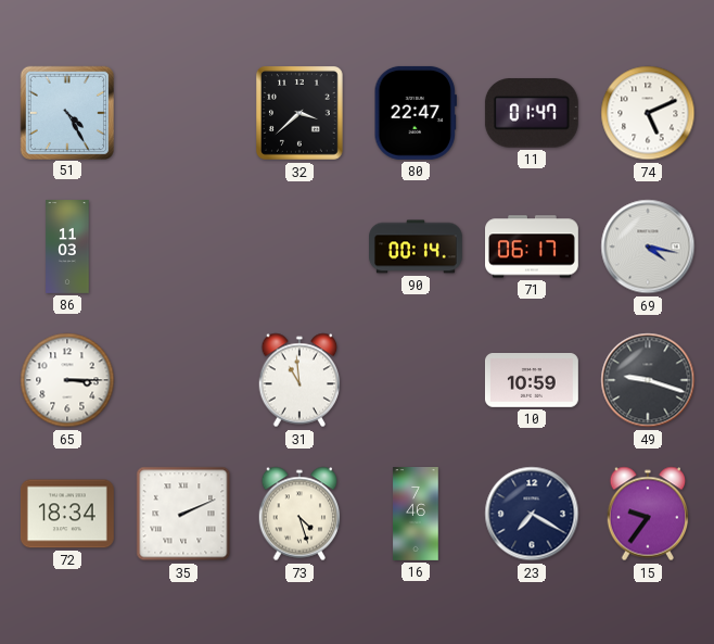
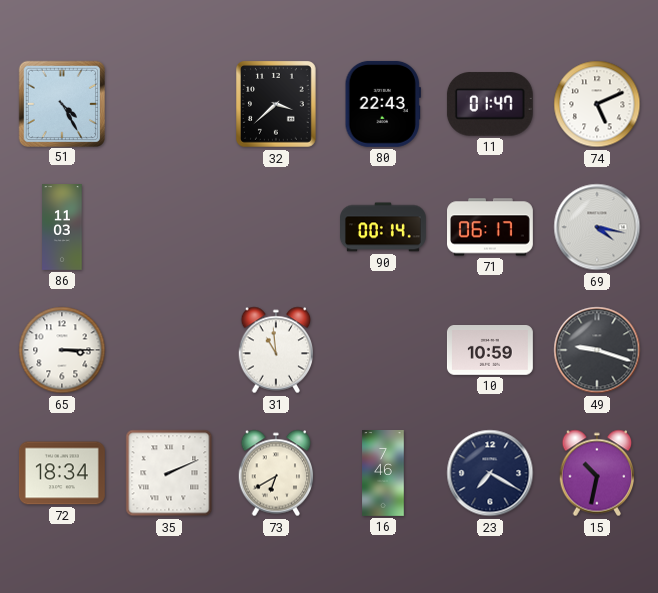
80: 22:47 -> 22:43 (383, 104)
73: 4:27 -> 6:40 (276, 473)
15: 9:36 -> 10:32 (597, 473)
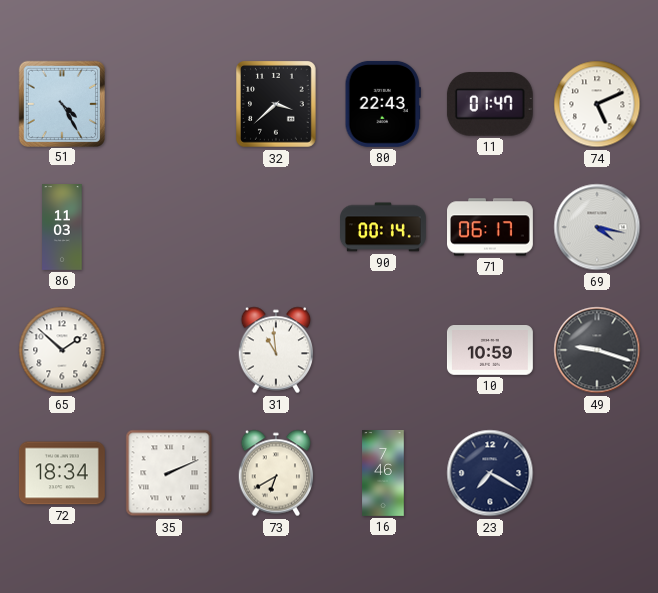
65: 3:15 -> 1:52 (62, 350)
15: 10:32 -> none (597, 473)
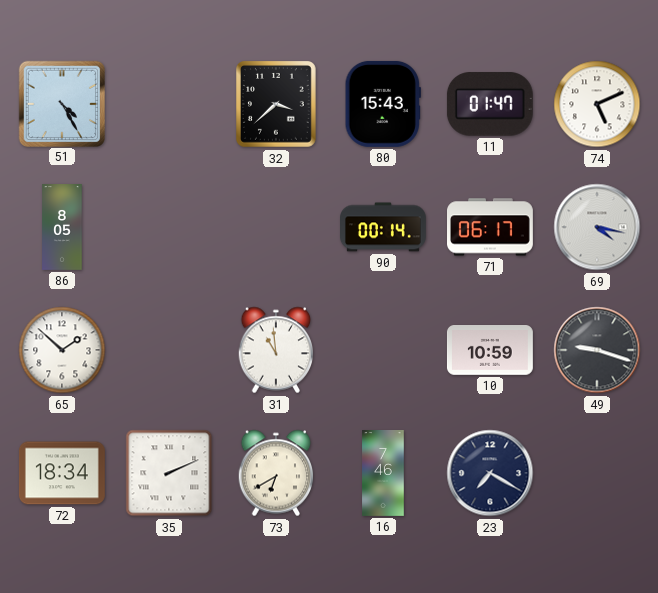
80: 22:43 -> 15:43 (383, 104)
86: 11:03 -> 8:05 (62, 228)
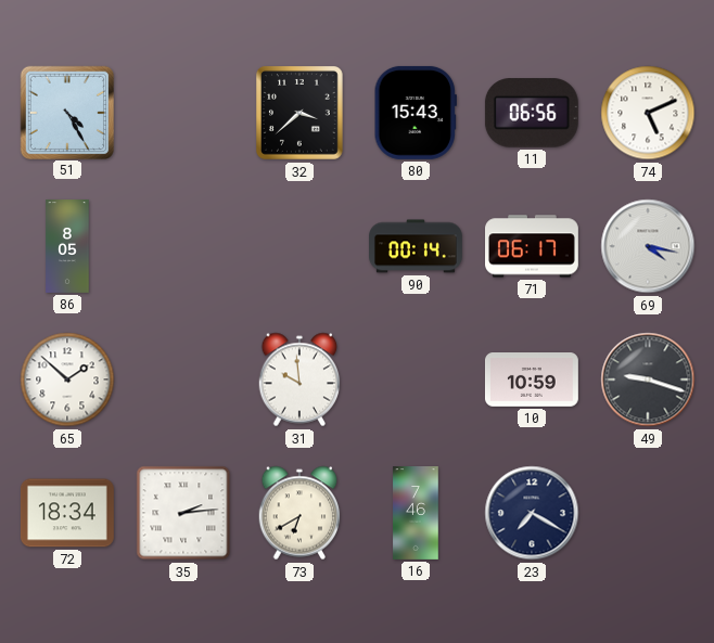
11: 01:47 -> 06:56 (532, 113)
31: 10:59 -> 9:59 (299, 380)
35: 2:11 -> 2:14 (183, 513)
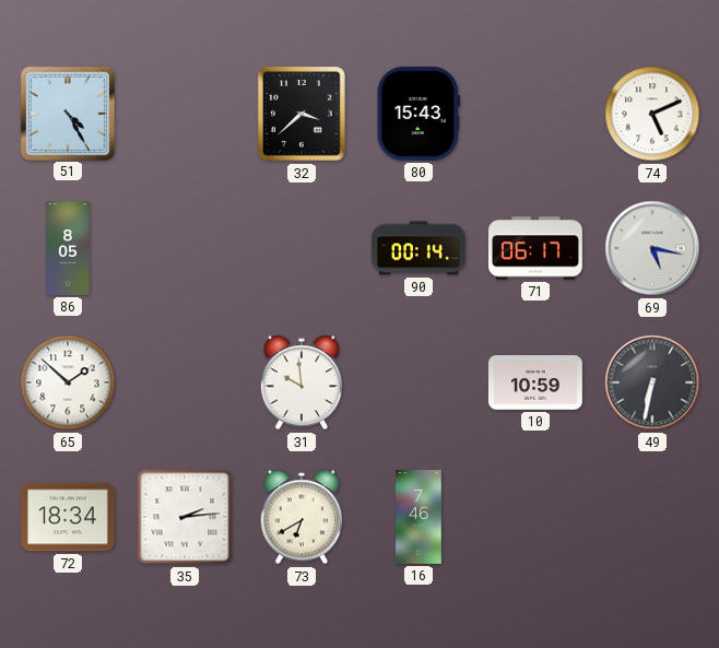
11: 06:56 -> none (532, 113)
69: 4:17 -> 5:17 (652, 248)
49: 9:18 -> 6:32 (652, 382)
23: 7:20 -> none (532, 513)
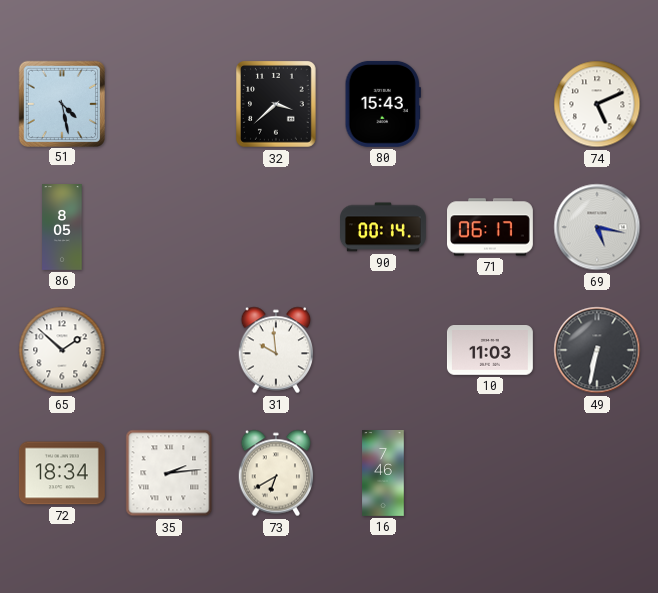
51: 4:25 -> 4:28 (61, 103)
10: 10:59 -> 11:03 (490, 351)
